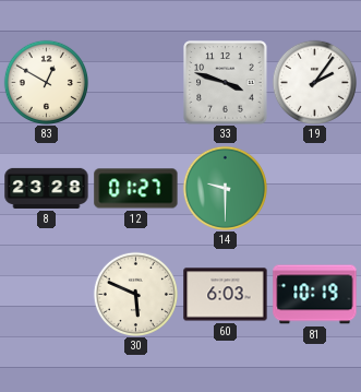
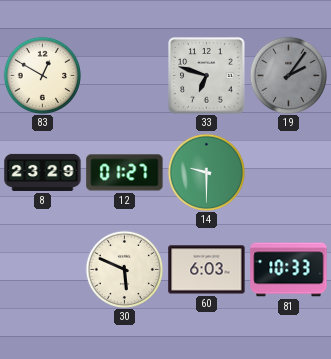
33: 3:48 -> 6:48 (207, 76)
19 dial: white -> grey (288, 75)
8: 23:28 -> 23:29 (43, 172)
81: 10:19 -> 10:33 (289, 270)
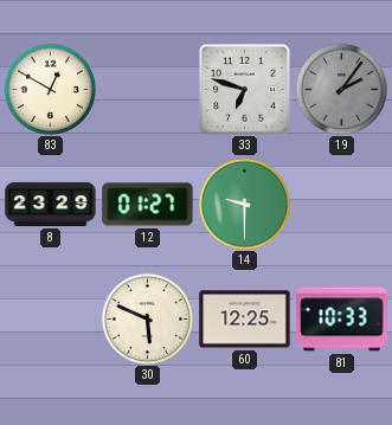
60: 6:03 -> 12:25 (245, 320)
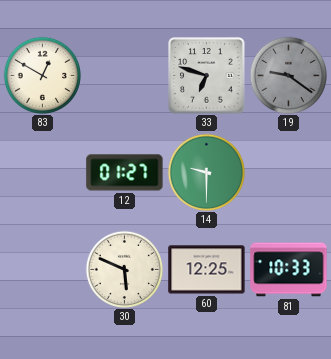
19: 2:06 -> 9:21 (288, 75)
8: 23:29 -> none (51, 204)
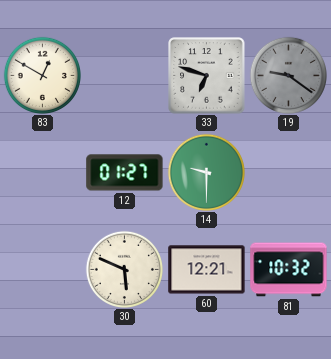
60: 12:25 -> 12:21 (207, 270)
81: 10:33 -> 10:32 (289, 270)
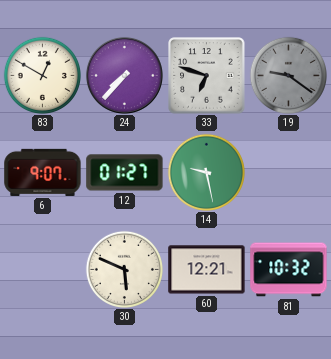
24: none -> 7:37 (124, 75)
6: none -> 9:07 (43, 172)
14: 9:30 -> 9:28 (206, 172)
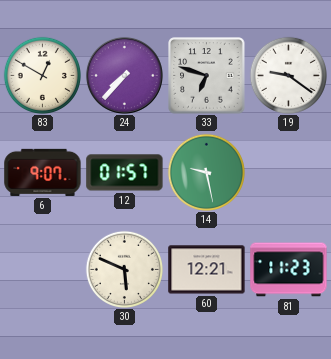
19 dial: grey -> white (288, 75)
12: 01:27 -> 01:57 (125, 173)
81: 10:32 -> 11:23 (289, 270)
